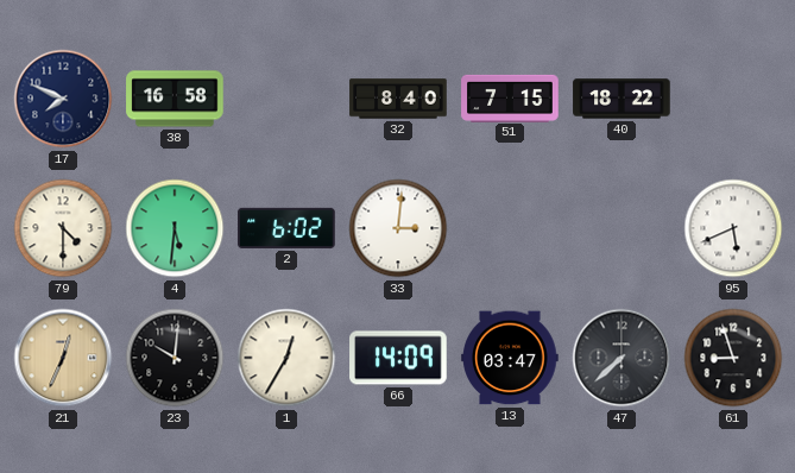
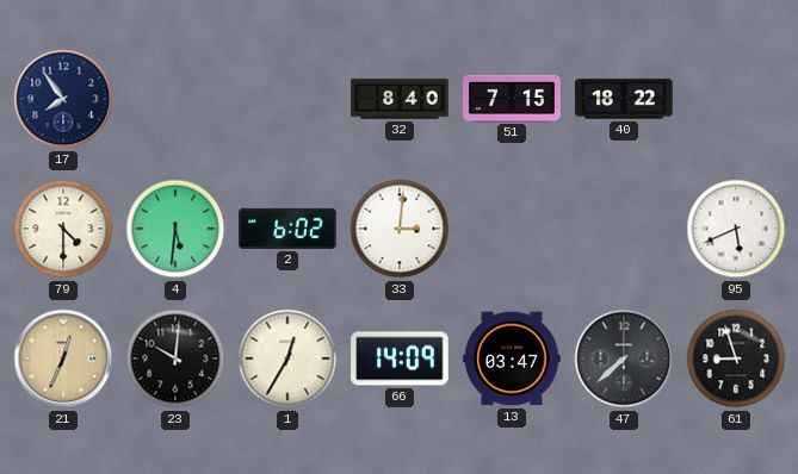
17: 7:49 -> 7:54 (63, 99)
38: 16:58 -> none (175, 99)
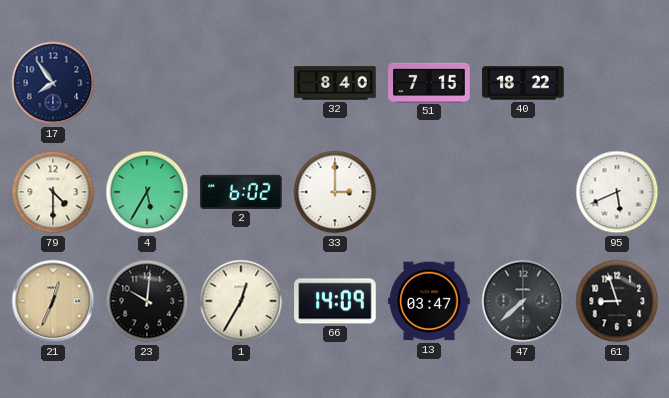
4: 5:31 -> 5:35 (147, 192)
33: 3:01 -> 3:00 (335, 192)
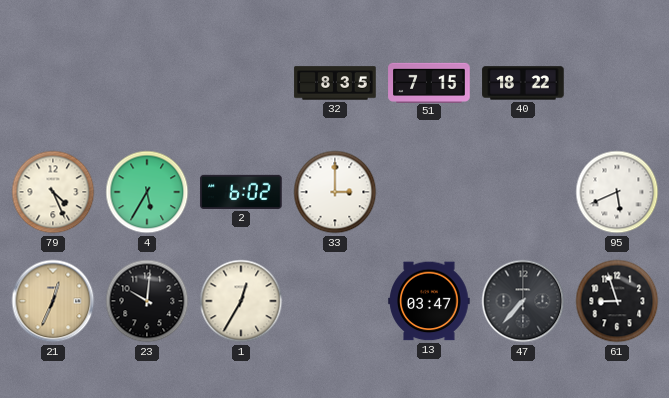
17: 7:54 -> none (53, 83)
32: 8:40 -> 8:35 (335, 83)
79: 4:30 -> 4:26 (53, 192)
66: 14:09 -> none (335, 301)
47: 7:38 -> 7:37 (523, 301)
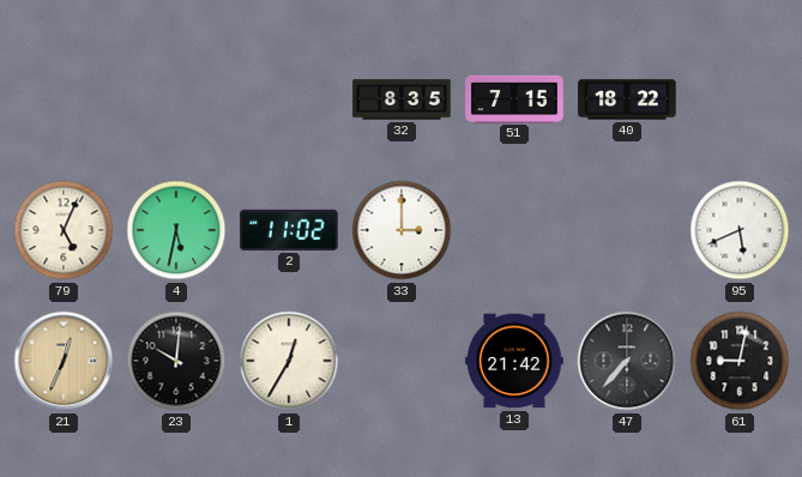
79: 4:26 -> 5:04 (64, 230)
4: 5:35 -> 5:32 (176, 230)
2: 6:02 -> 11:02 (289, 230)
13: 03:47 -> 21:42 (514, 361)
61: 8:57 -> 9:02 (740, 361)
